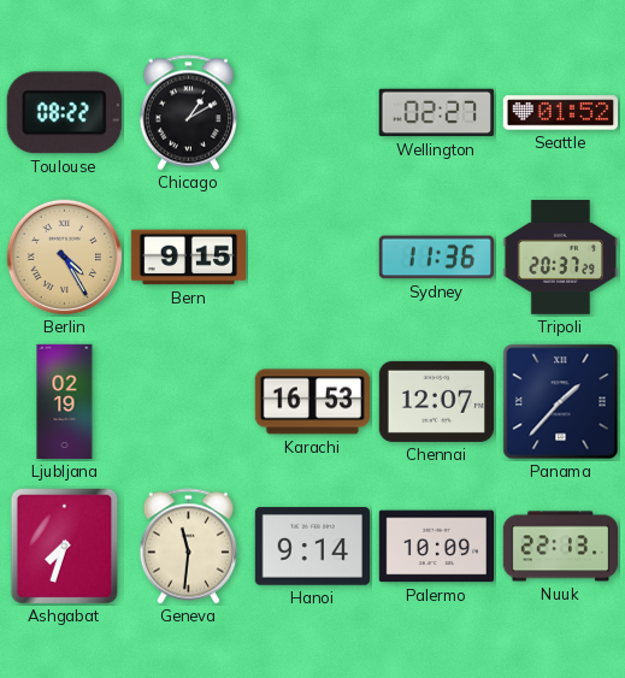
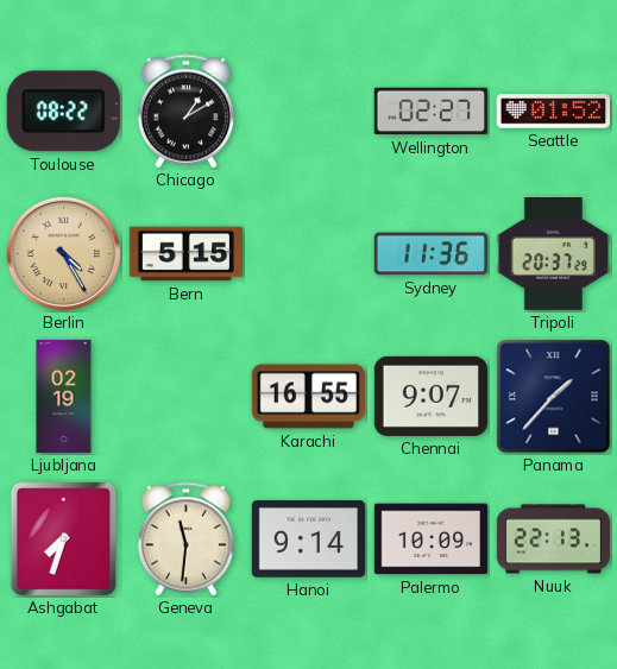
Bern: 9:15 -> 5:15 (185, 254)
Karachi: 16:53 -> 16:55 (308, 397)
Chennai: 12:07 -> 9:07 (430, 396)
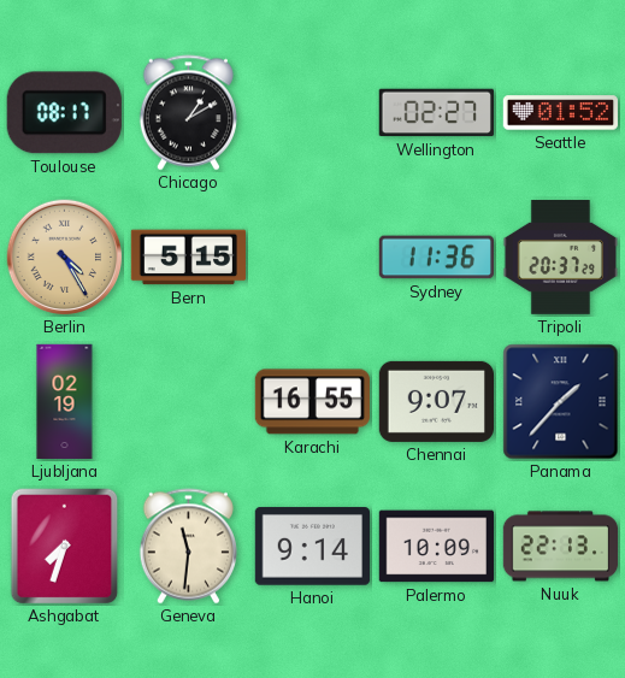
Toulouse: 08:22 -> 08:17 (64, 113)
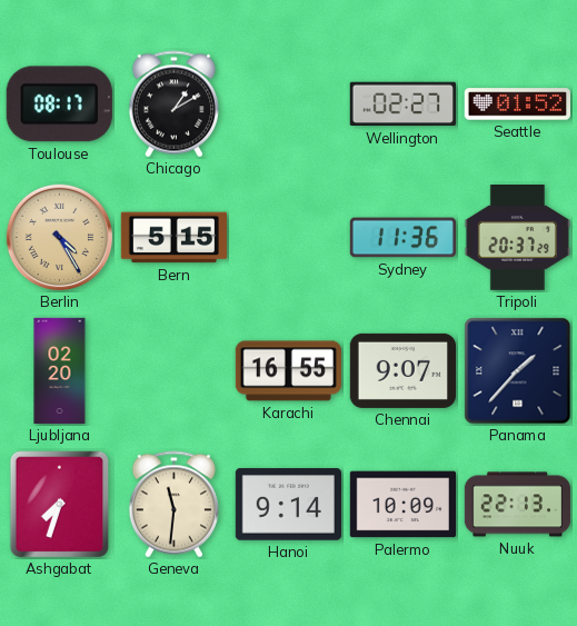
Ljubljana: 02:19 -> 02:20 (60, 371)
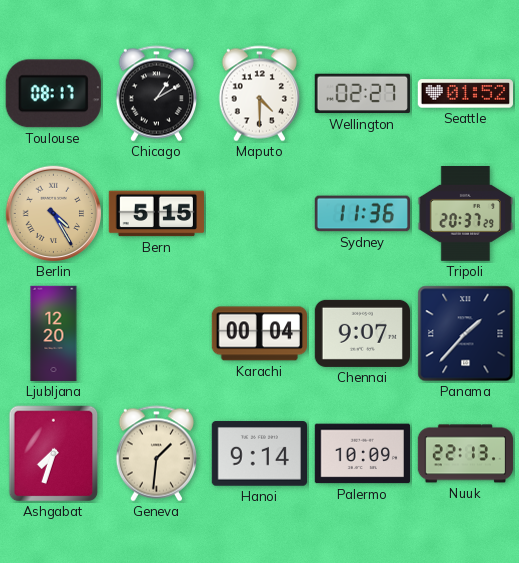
Maputo: none -> 4:30 (259, 94)
Ljubljana: 02:20 -> 12:20 (54, 334)
Karachi: 16:55 -> 00:04 (259, 334)
Geneva: 11:31 -> 1:31 (156, 454)
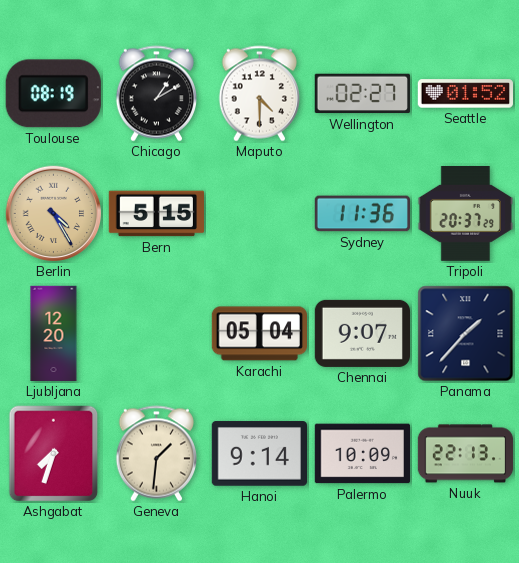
Toulouse: 08:17 -> 08:19 (53, 94)
Karachi: 00:04 -> 05:04 (259, 334)
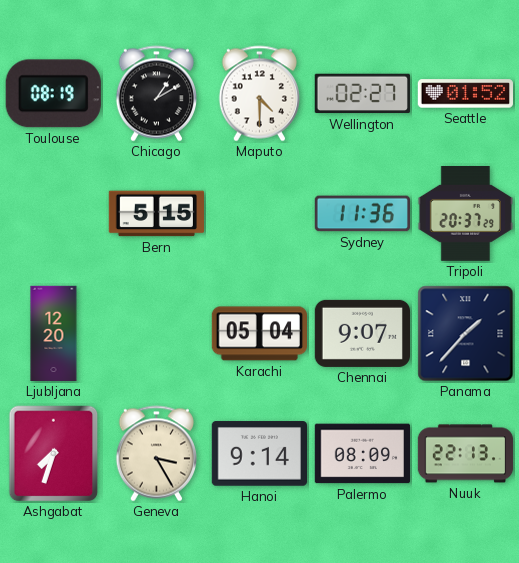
Berlin: 4:25 -> none (54, 214)
Geneva: 1:31 -> 3:25 (156, 454)
Palermo: 10:09 -> 08:09 (362, 454)
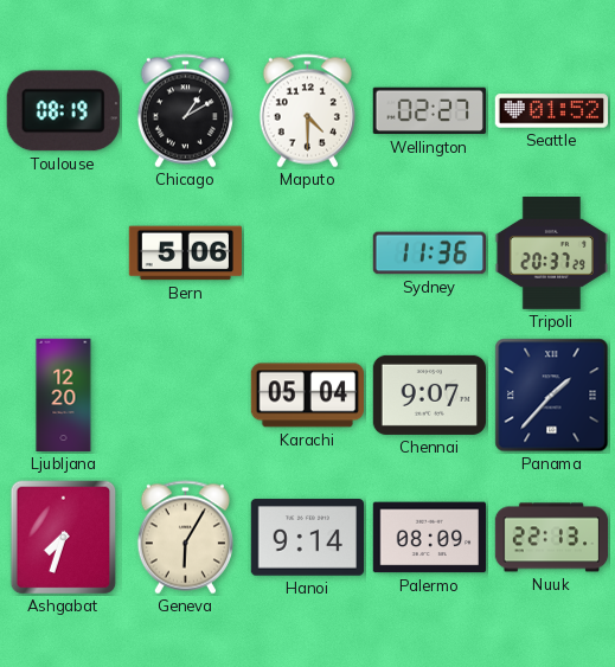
Bern: 5:15 -> 5:06 (185, 254)
Geneva: 3:25 -> 6:05 (185, 538)
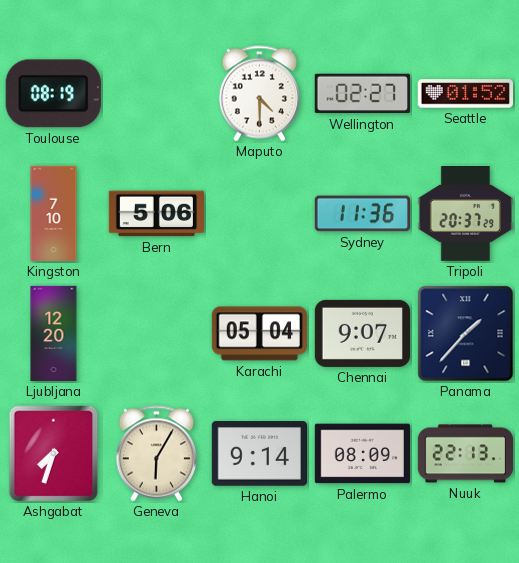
Chicago: 1:10 -> none (185, 111)
Kingston: none -> 7:10 (54, 214)
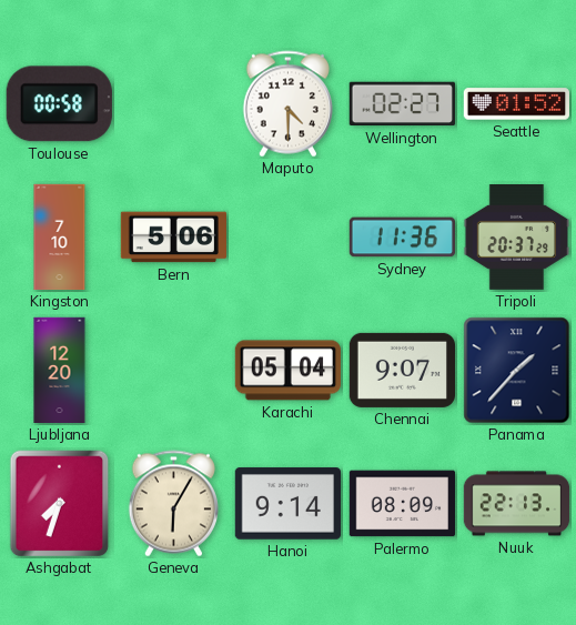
Toulouse: 08:19 -> 00:58 (59, 104)
